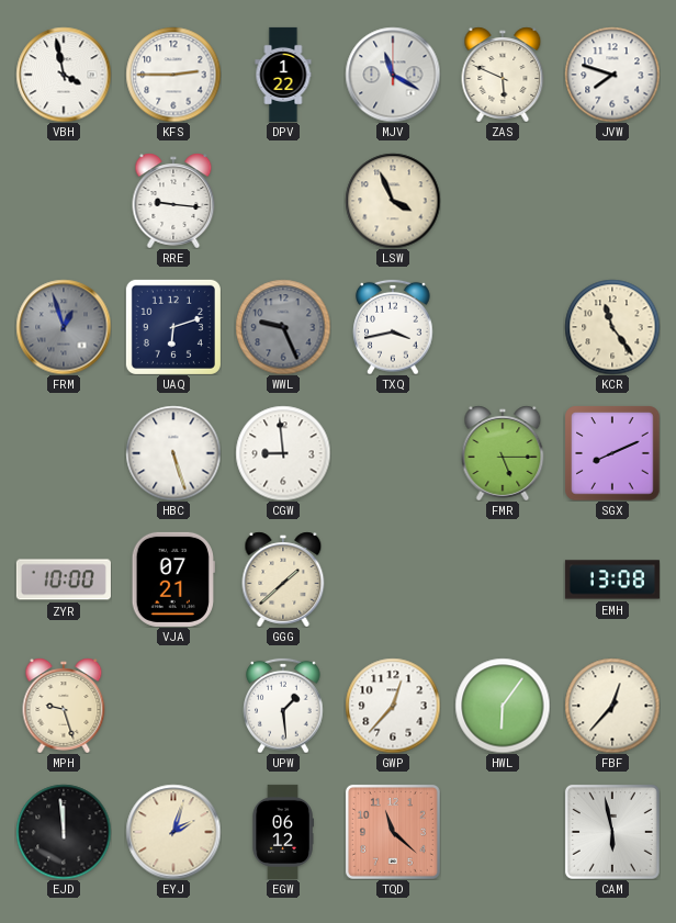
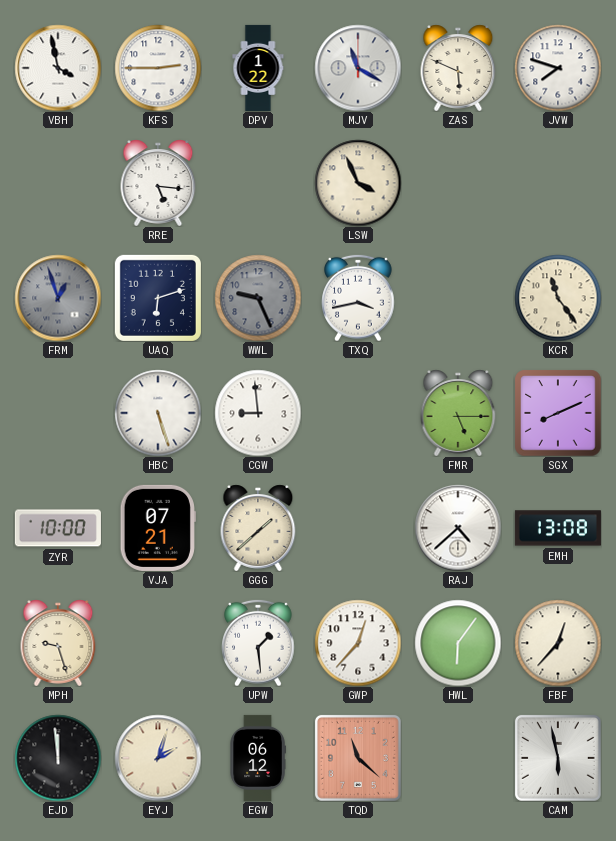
RRE: 9:16 -> 5:16 (158, 183)
RAJ: none -> 4:38 (458, 528)
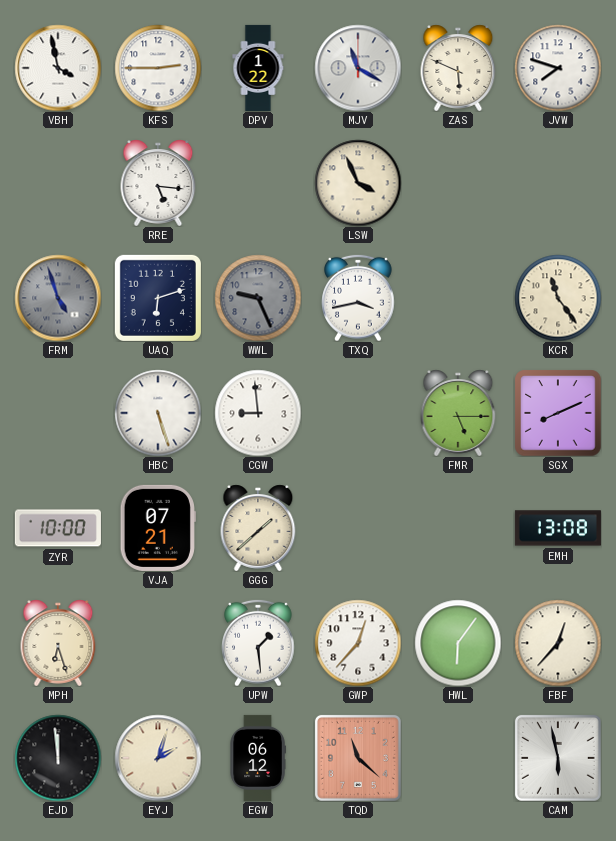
FRM: 12:57 -> 4:57 (58, 298)
RAJ: 4:38 -> none (458, 528)
MPH: 9:27 -> 6:27 (58, 643)
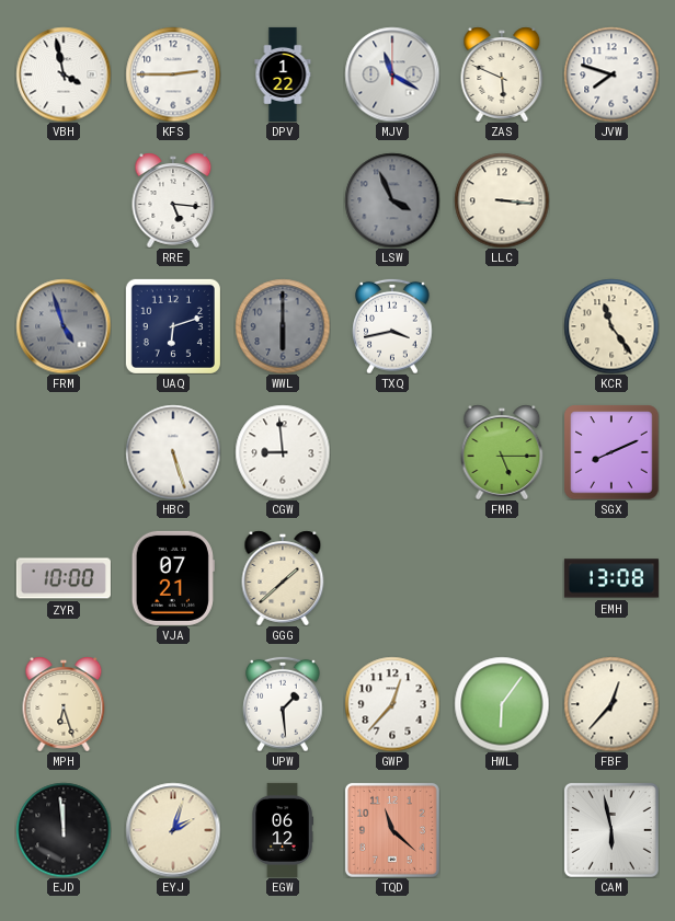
LSW dial: cream -> grey (392, 200)
LLC: none -> 3:16 (502, 200)
WWL: 9:26 -> 6:00 (283, 326)
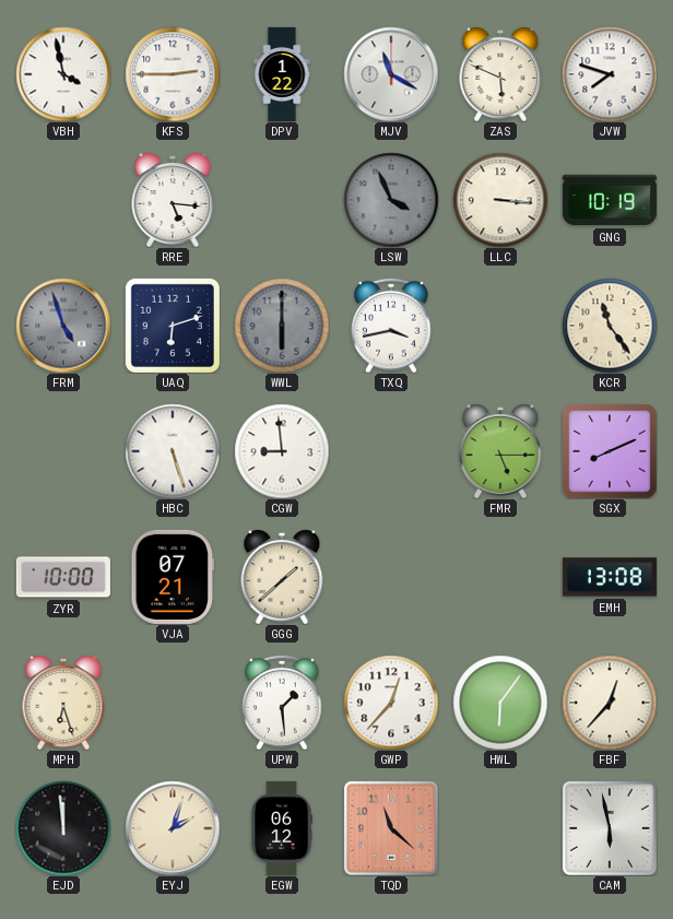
GNG: none -> 10:19 (610, 200)
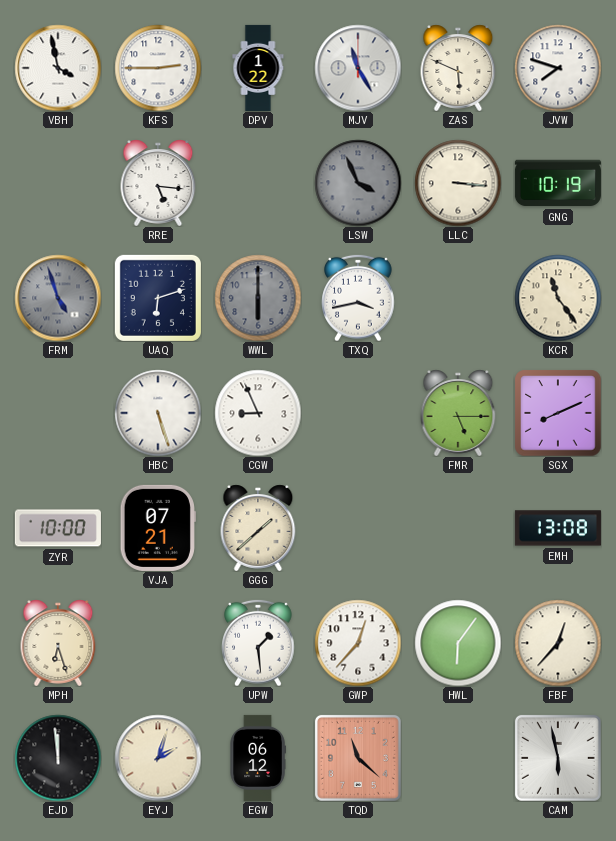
MJV: 11:20 -> 11:25 (358, 68)
CGW: 8:59 -> 8:56 (258, 413)
